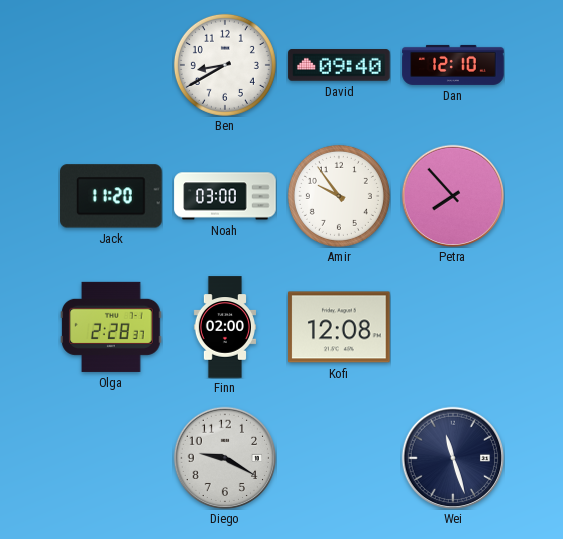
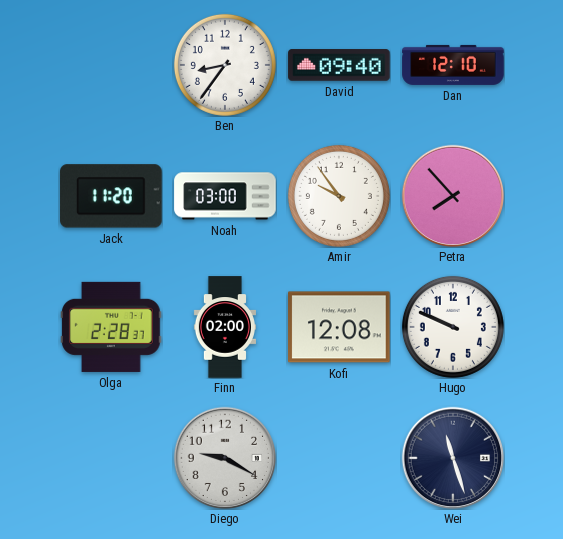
Ben: 8:40 -> 8:36 (225, 65)
Hugo: none -> 9:49 (453, 327)
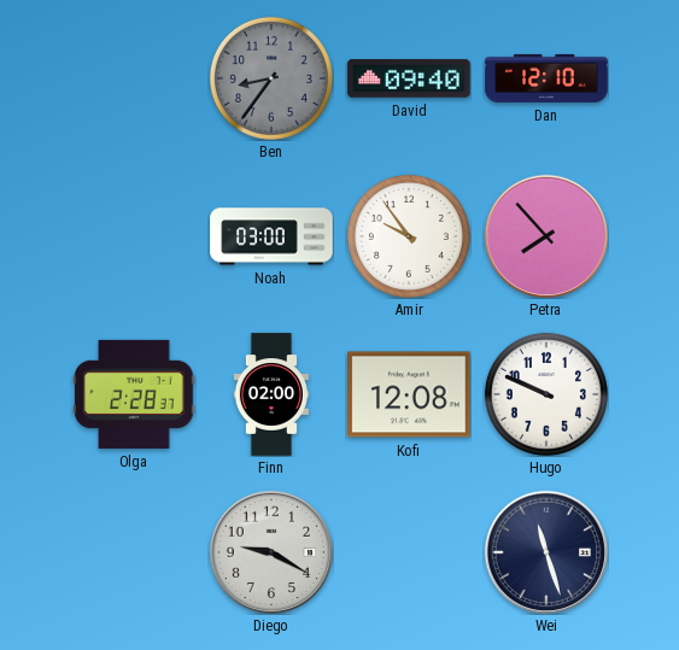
Ben dial: white -> grey (271, 78)
Jack: 11:20 -> none (111, 196)
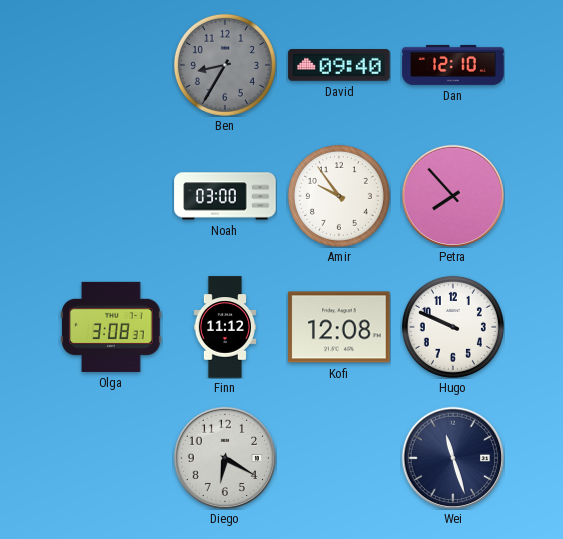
Ben: 8:36 -> 8:35 (225, 65)
Olga: 2:28 -> 3:08 (111, 327)
Finn: 02:00 -> 11:12 (224, 327)
Diego: 9:20 -> 6:20 (225, 458)
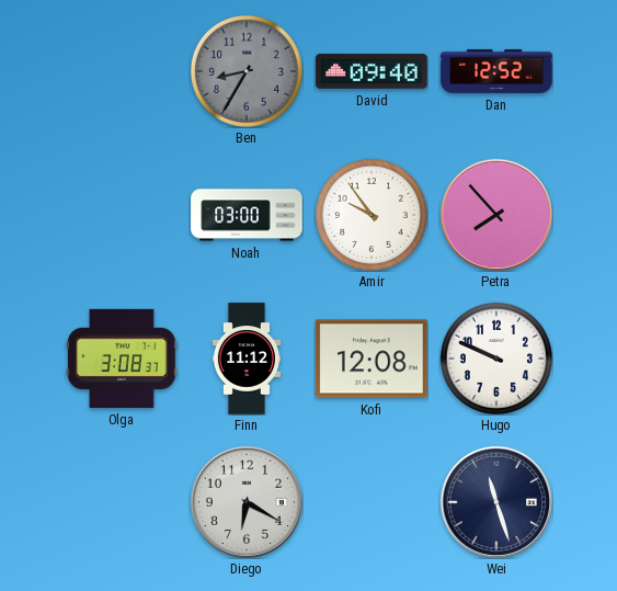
Dan: 12:10 -> 12:52 (496, 71)
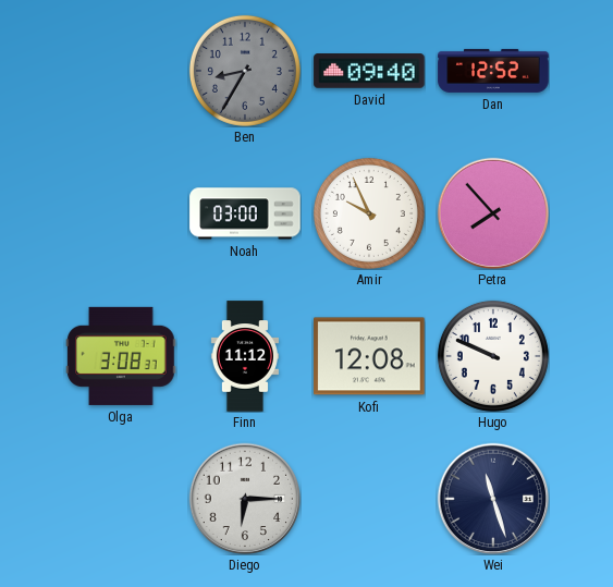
Amir: 9:54 -> 9:56 (369, 213)
Diego: 6:20 -> 6:15 (245, 499)
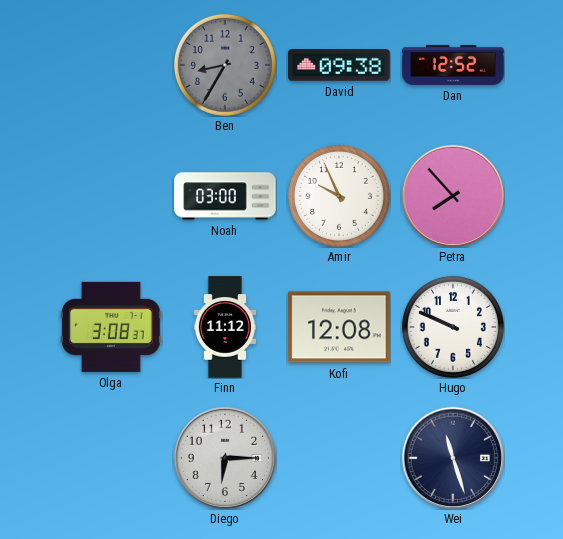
David: 09:40 -> 09:38 (339, 65)
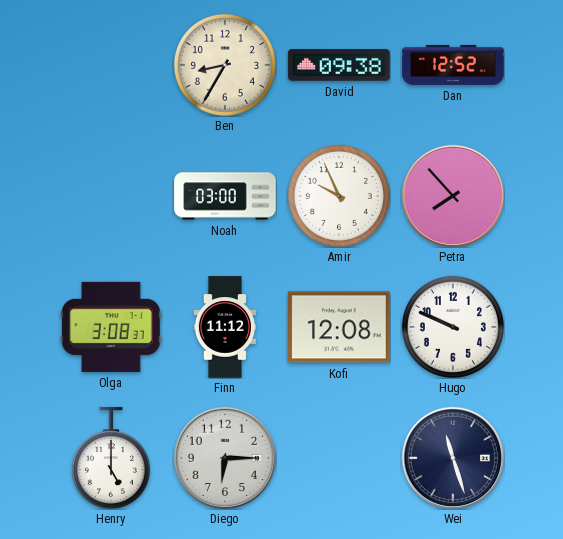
Ben dial: grey -> cream (225, 65)
Henry: none -> 5:00 (111, 458)
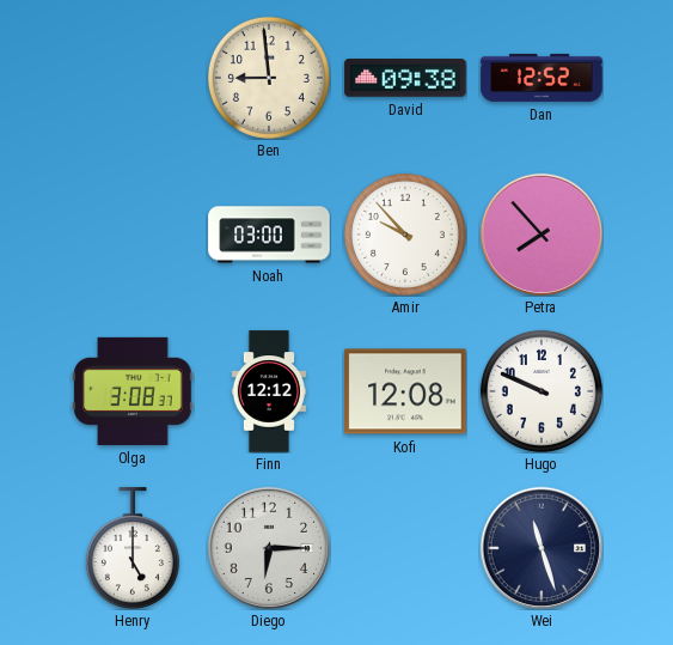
Ben: 8:35 -> 8:59 (269, 78)
Amir: 9:56 -> 9:53 (405, 235)
Finn: 11:12 -> 12:12 (268, 391)
